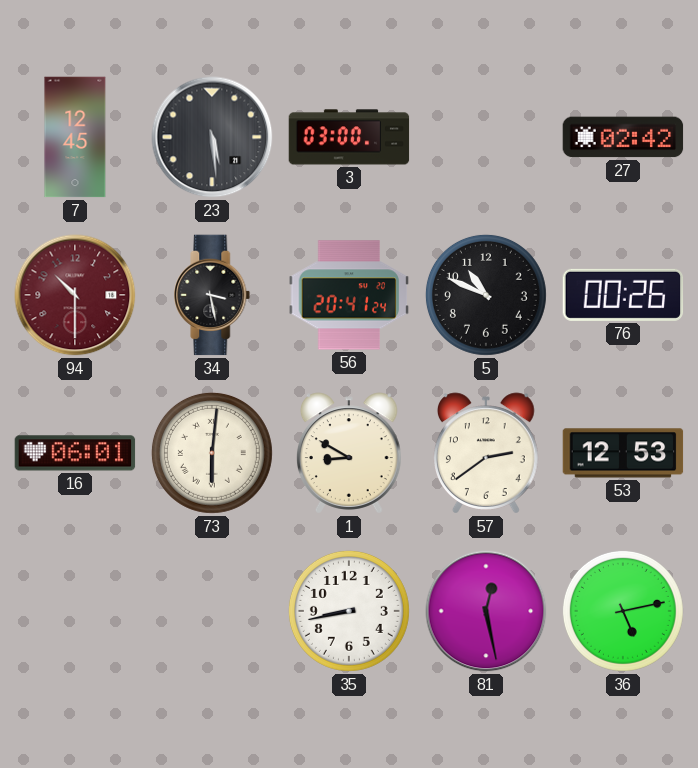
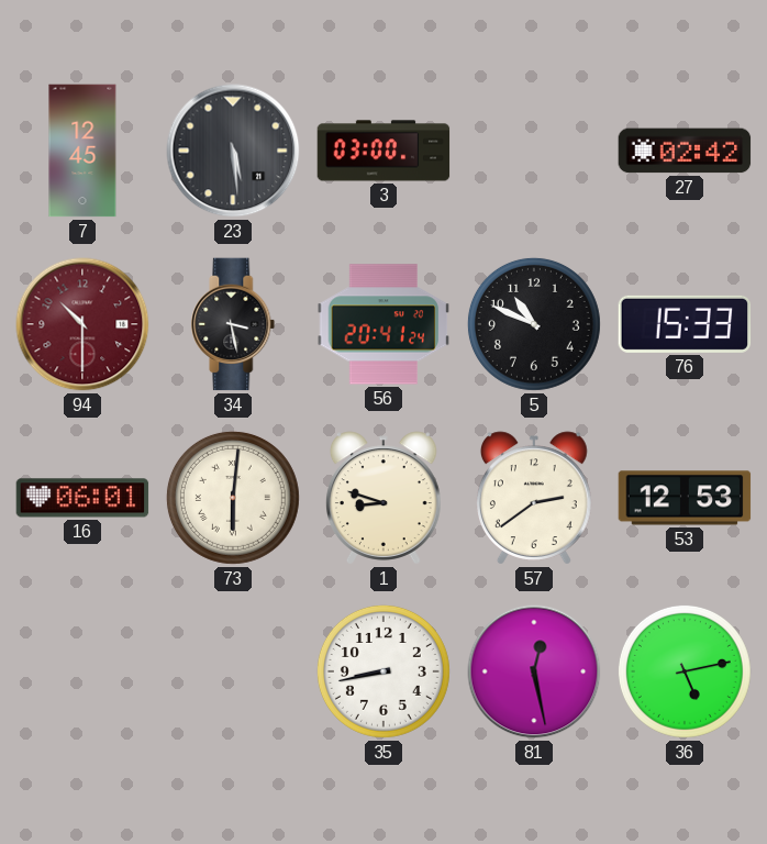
76: 00:26 -> 15:33 (685, 324)
1: 8:50 -> 8:48 (383, 498)
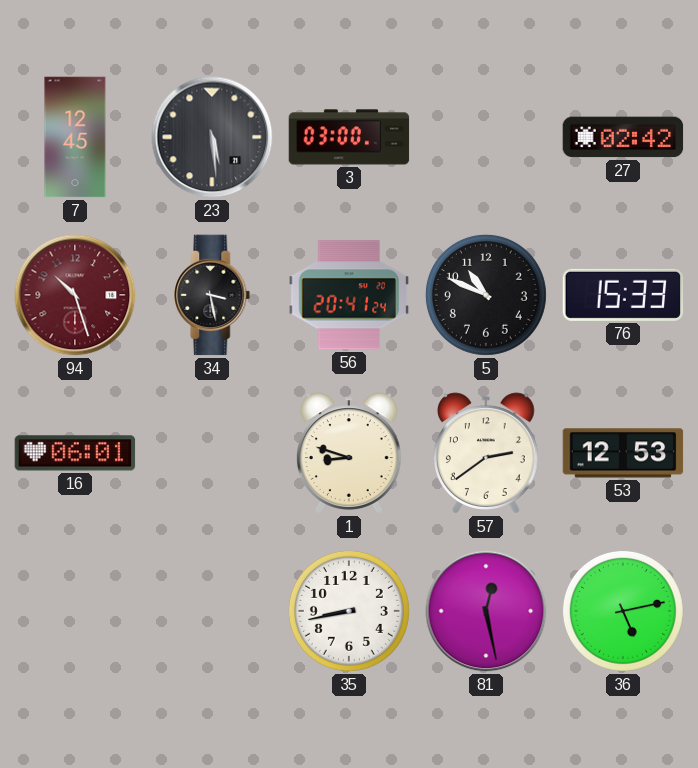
94: 10:30 -> 10:27 (75, 295)
73: 6:01 -> none (233, 498)
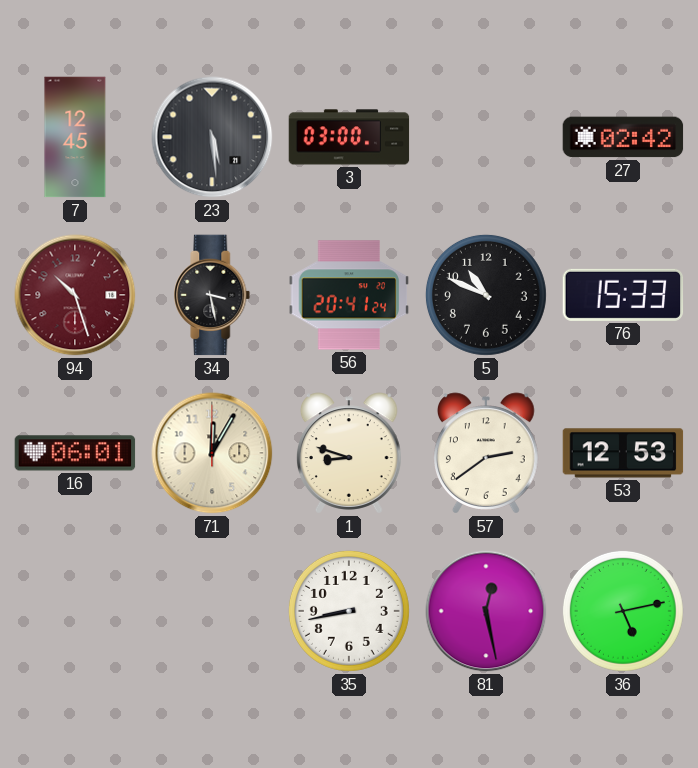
71: none -> 12:05 (212, 453)
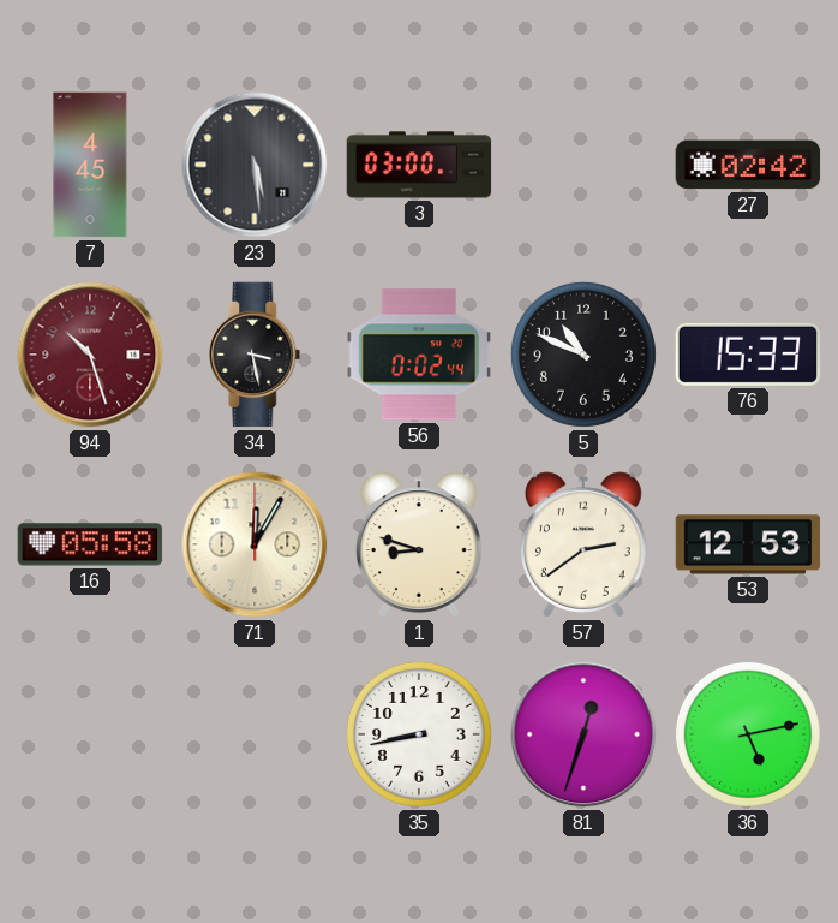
7: 12:45 -> 4:45 (90, 165)
56: 20:41 -> 0:02 (419, 355)
16: 06:01 -> 05:58 (90, 544)
81: 12:28 -> 12:33 (583, 734)
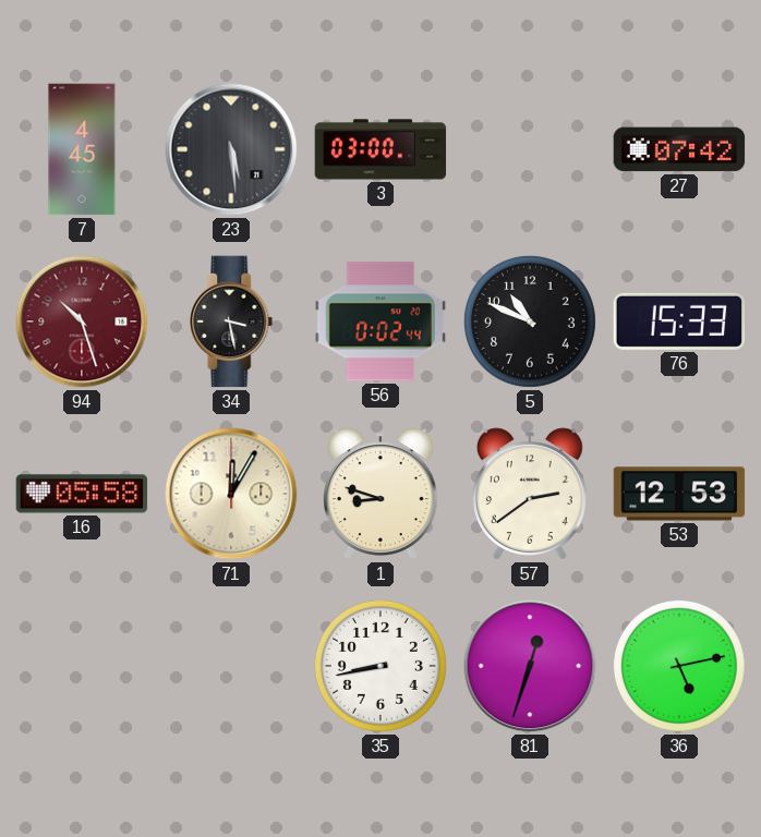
27: 02:42 -> 07:42 (679, 149)
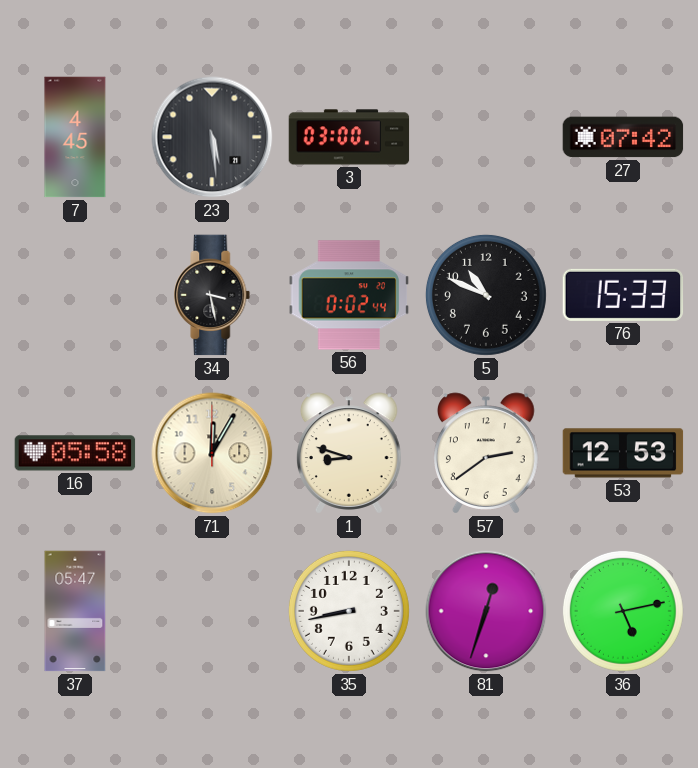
94: 10:27 -> none (82, 322)
37: none -> 05:47 (75, 611)
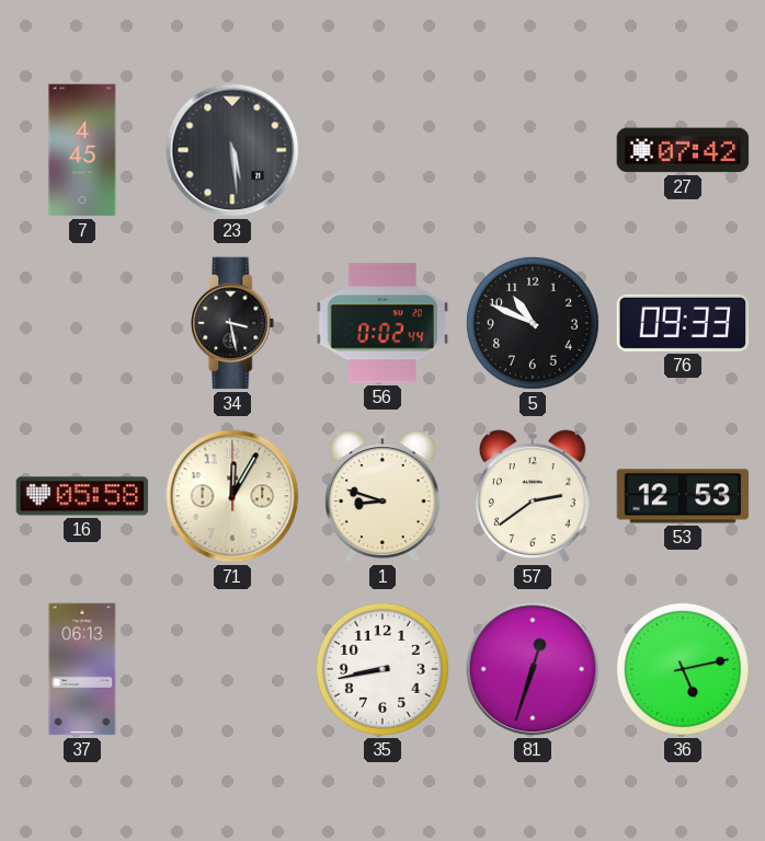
3: 03:00 -> none (349, 137)
76: 15:33 -> 09:33 (683, 323)
37: 05:47 -> 06:13 (82, 669)
